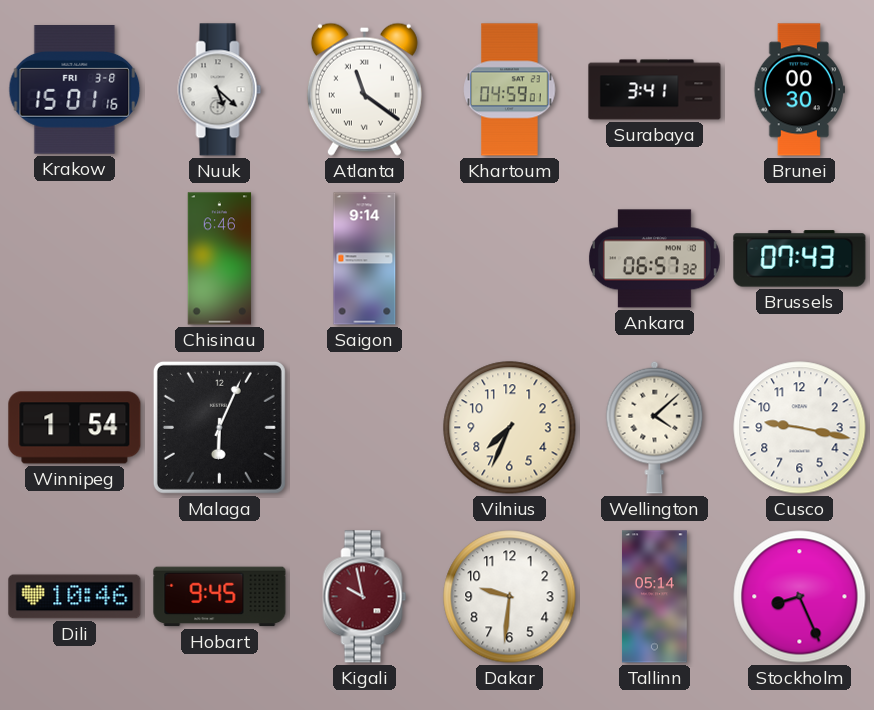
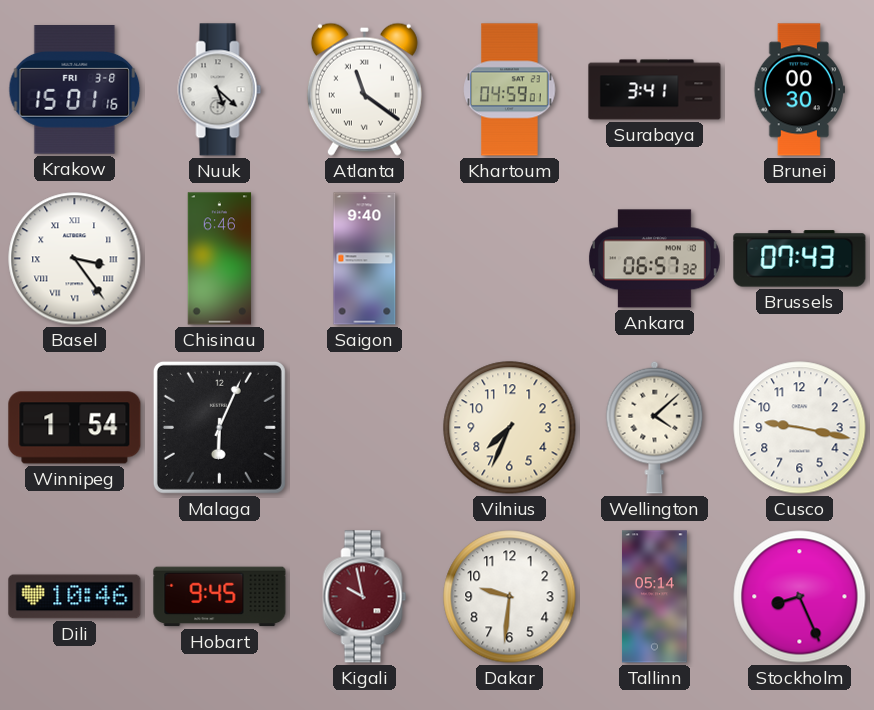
Basel: none -> 3:24 (75, 259)
Saigon: 9:14 -> 9:40 (365, 259)
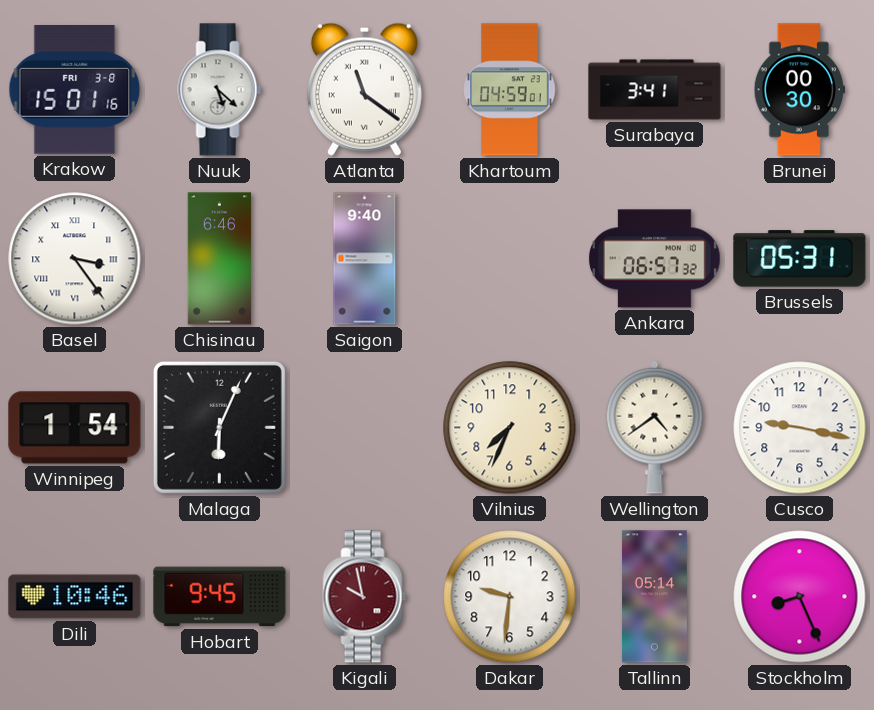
Brussels: 07:43 -> 05:31 (800, 259)
Wellington: 4:08 -> 4:39 (655, 427)
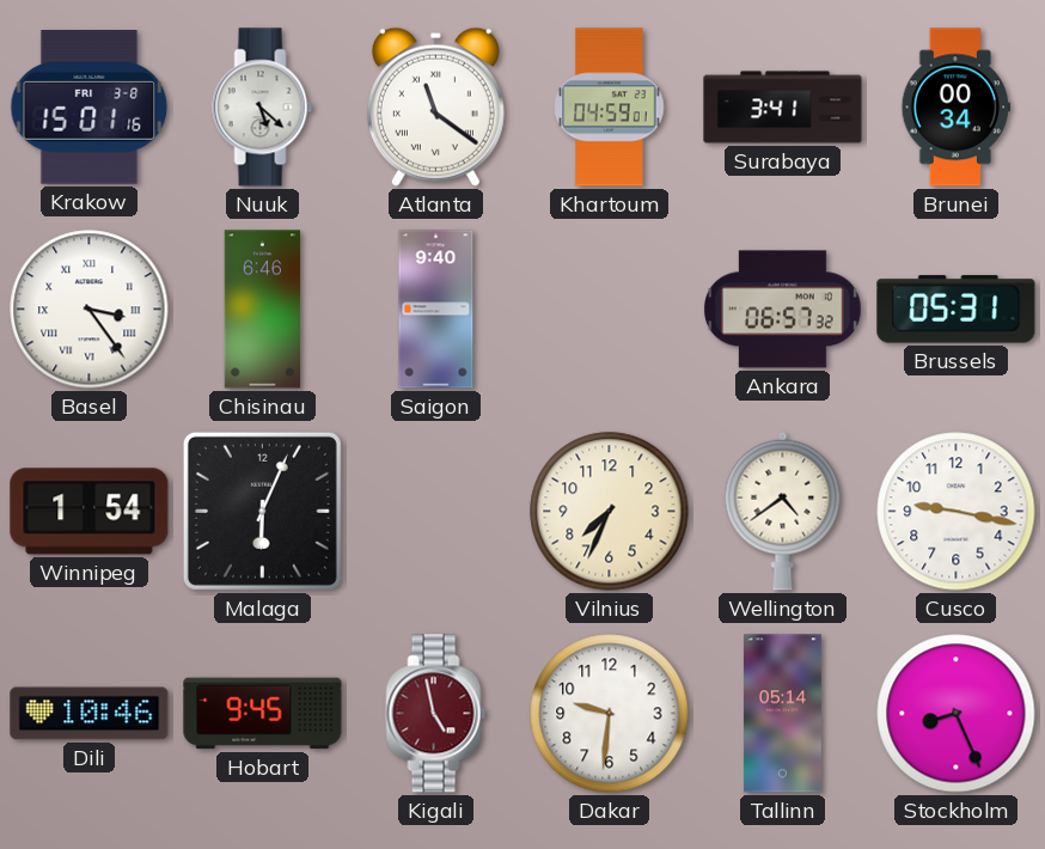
Brunei: 00:30 -> 00:34 (955, 108)
Kigali: 9:58 -> 4:58 (436, 714)
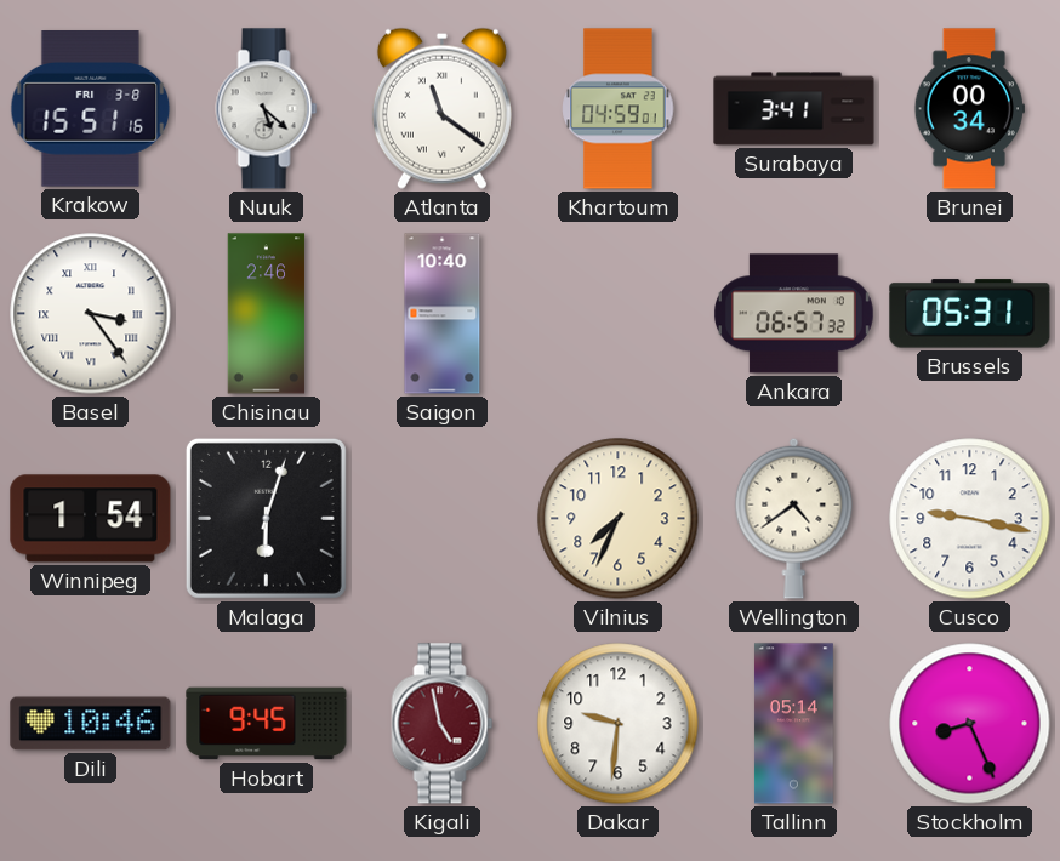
Krakow: 15:01 -> 15:51 (91, 109)
Chisinau: 6:46 -> 2:46 (267, 314)
Saigon: 9:40 -> 10:40 (443, 314)
Malaga: 6:04 -> 6:03 (266, 518)
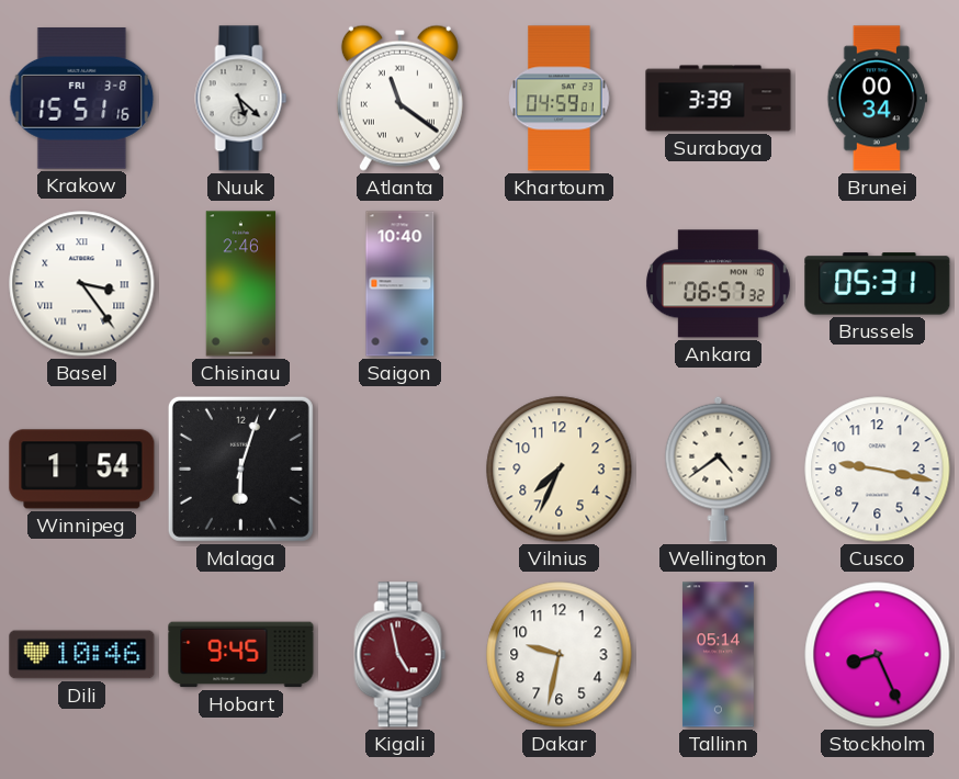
Surabaya: 3:41 -> 3:39 (719, 99)
Dakar: 9:31 -> 9:32 (560, 655)
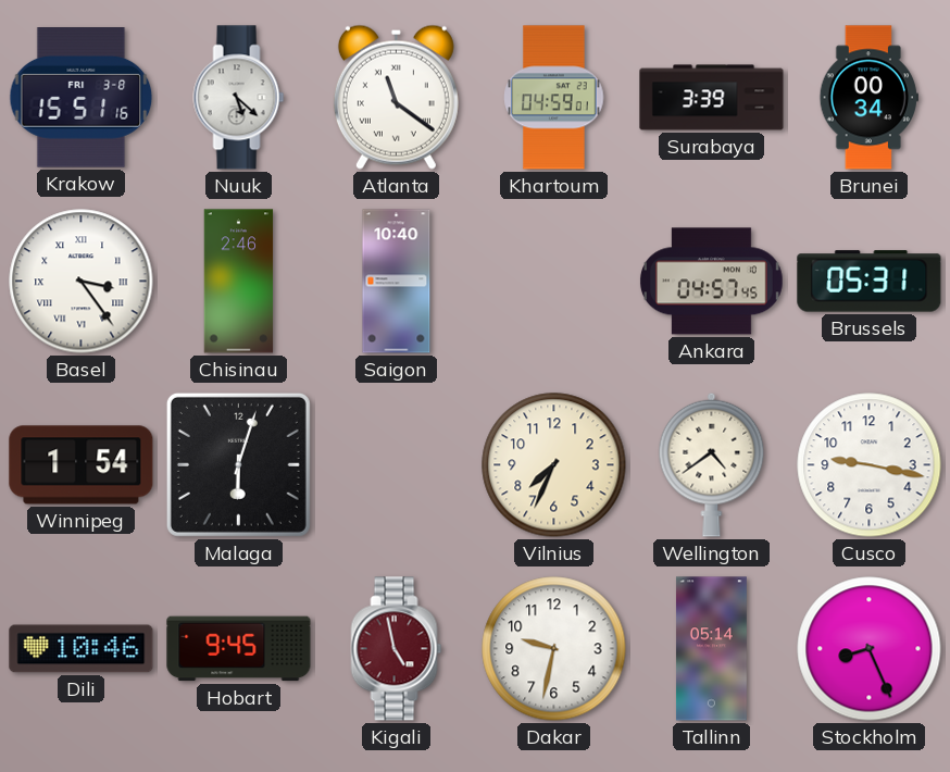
Ankara: 06:57 -> 04:57 (711, 282)
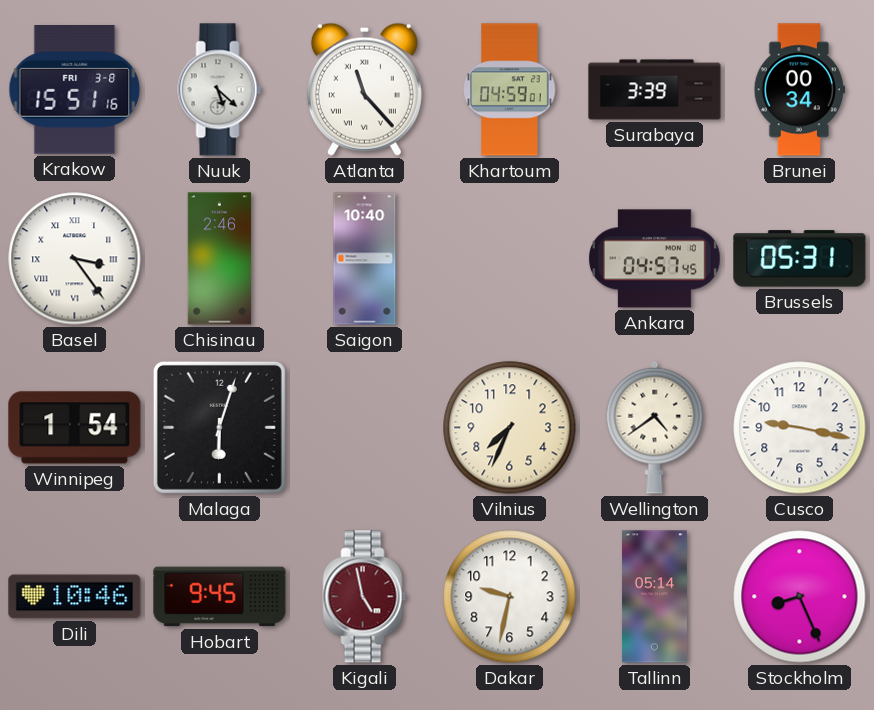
Atlanta: 11:21 -> 11:23 (364, 89)
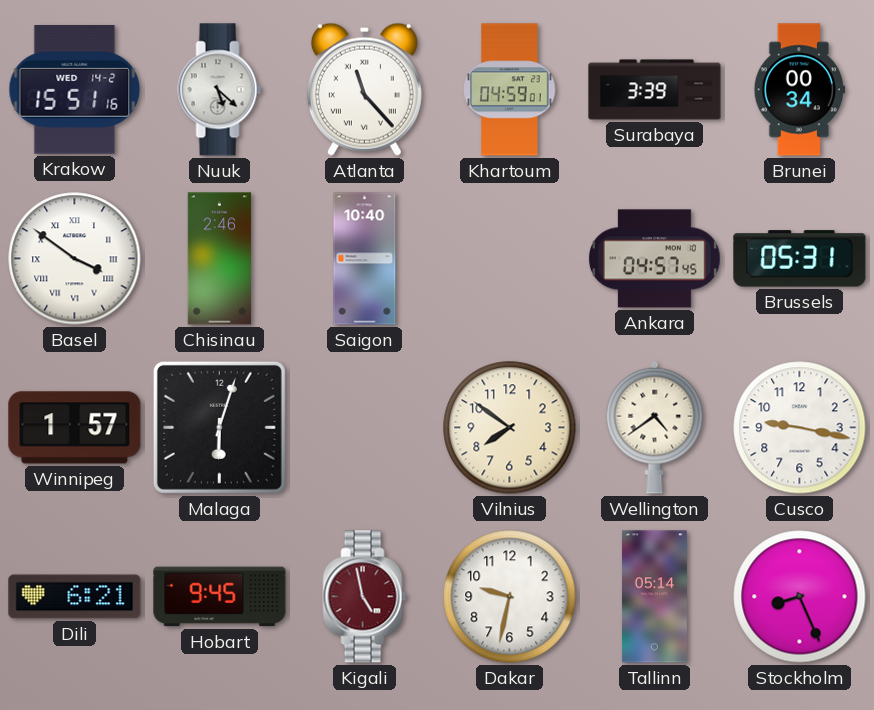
Krakow date: FRI 3-8 -> WED 14-2 (75, 90)
Basel: 3:24 -> 3:51 (75, 259)
Winnipeg: 1:54 -> 1:57 (75, 428)
Vilnius: 7:34 -> 7:51 (510, 428)
Dili: 10:46 -> 6:21 (75, 597)
